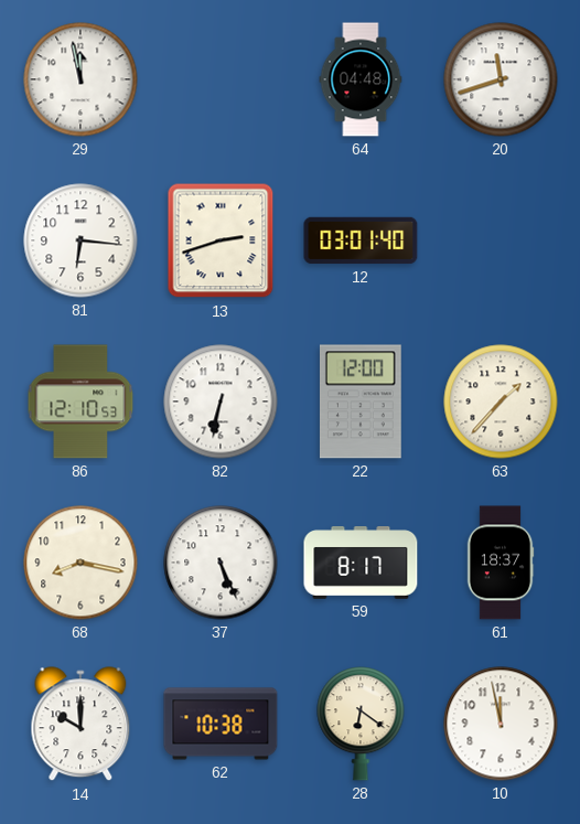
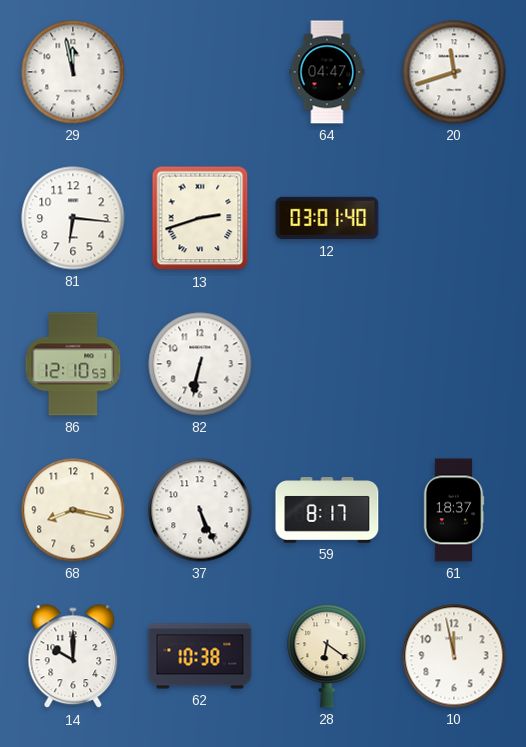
64: 04:48 -> 04:47 (327, 72)
22: 12:00 -> none (361, 402)
63: 1:37 -> none (501, 402)
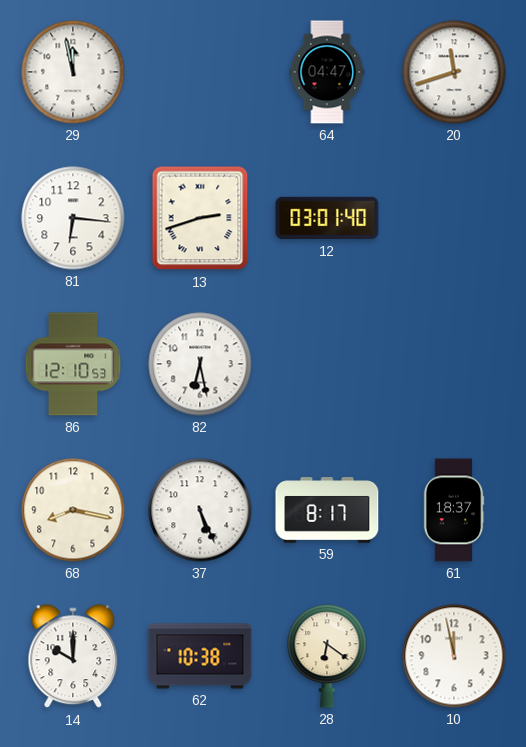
82: 6:32 -> 6:28 (200, 364)
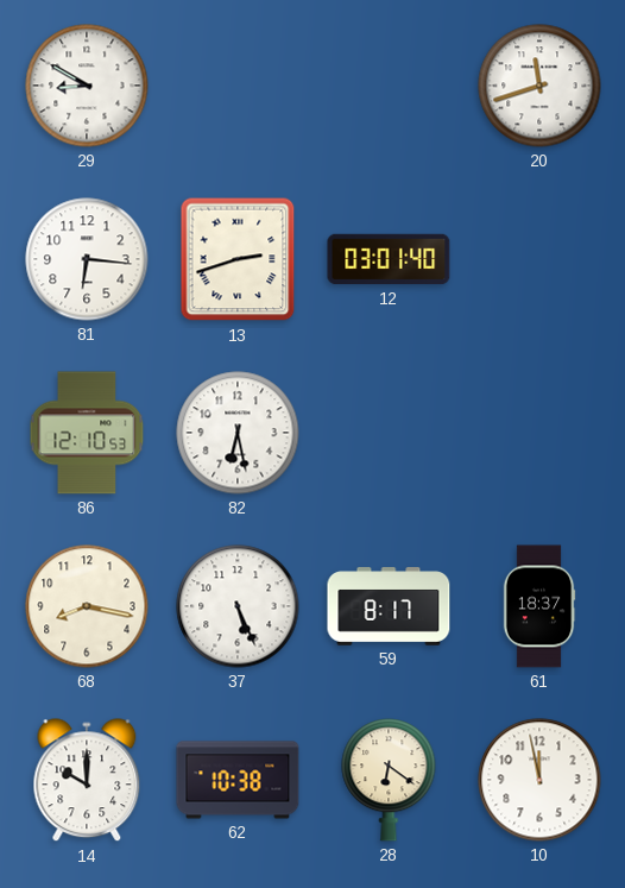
29: 11:58 -> 8:50 (87, 86)
64: 04:47 -> none (327, 72)
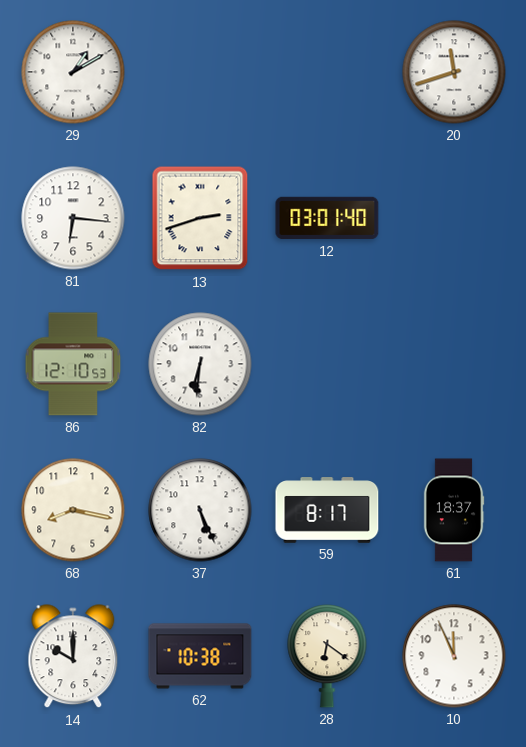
29: 8:50 -> 1:10 (73, 72)
82: 6:28 -> 6:31 (200, 364)
10: 11:58 -> 11:56 (454, 656)
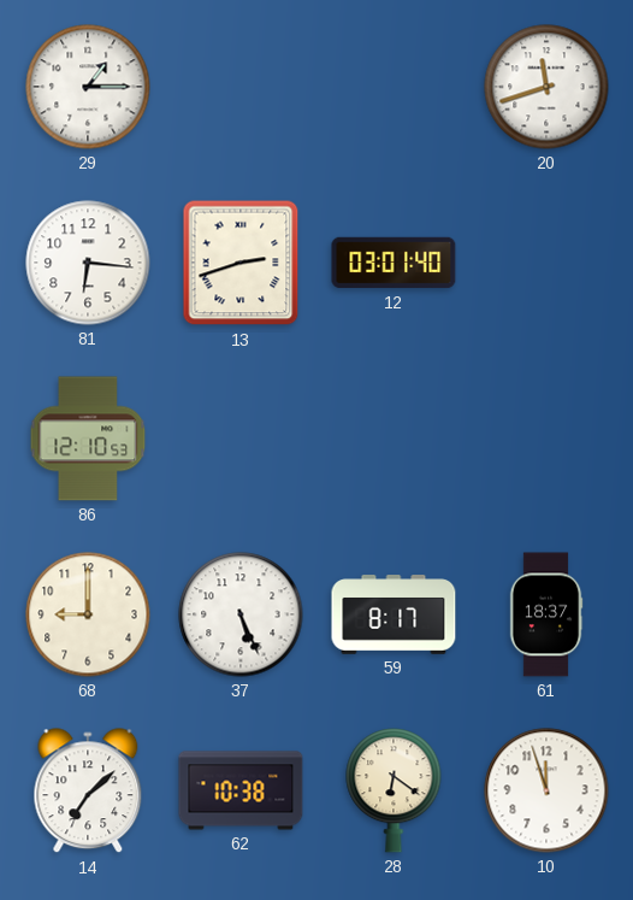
29: 1:10 -> 1:15 (88, 87)
82: 6:31 -> none (200, 364)
68: 8:17 -> 9:00 (88, 614)
14: 10:00 -> 7:08 (88, 792)
10: 11:56 -> 11:57 (546, 790)
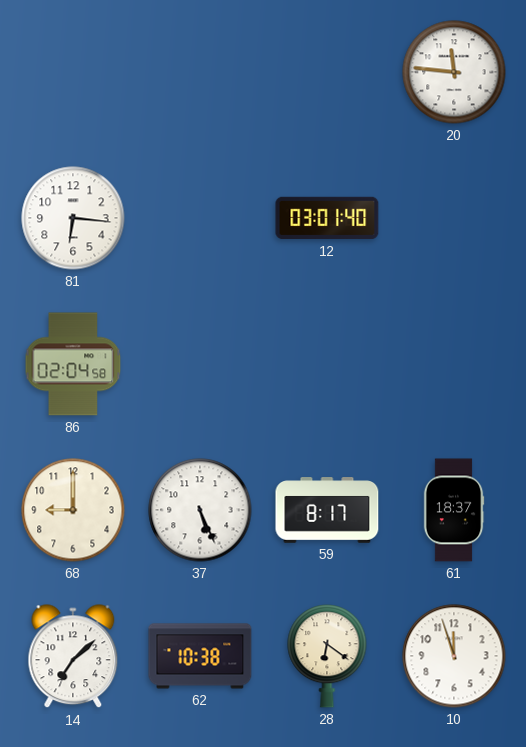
29: 1:15 -> none (88, 87)
20: 11:42 -> 11:46 (454, 72)
13: 2:42 -> none (241, 263)
86: 12:10 -> 02:04 (73, 364)
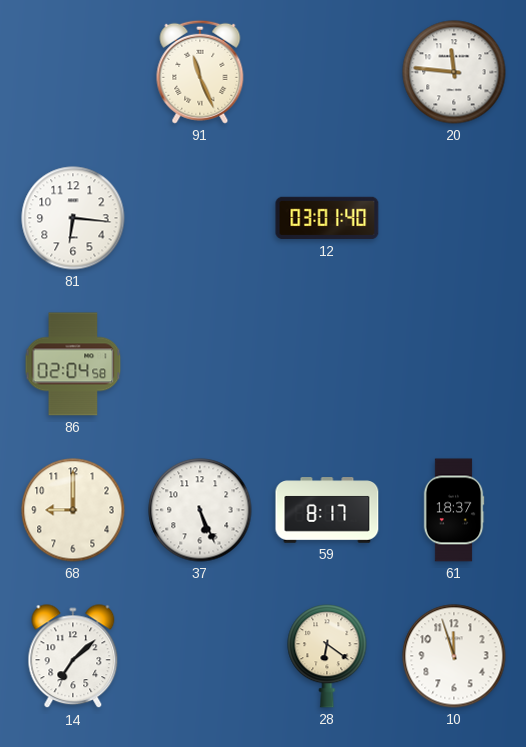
91: none -> 11:26 (200, 72)
62: 10:38 -> none (200, 656)
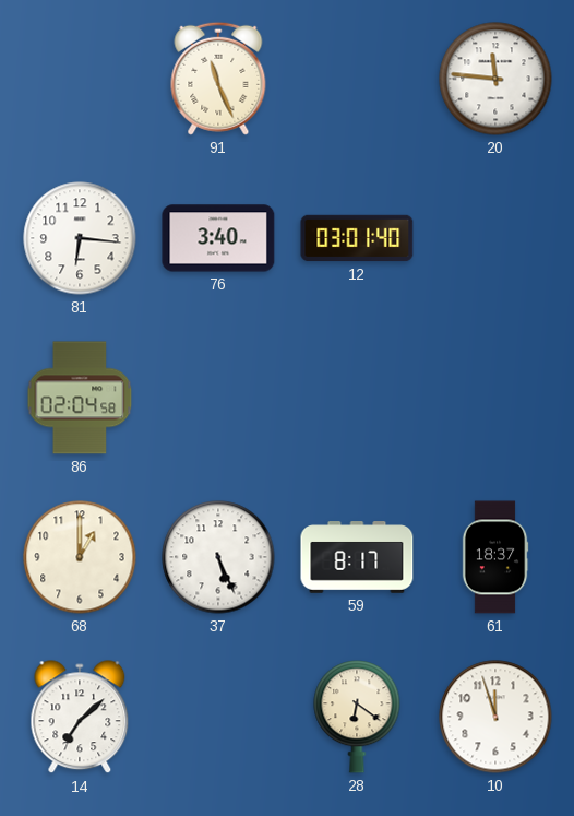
76: none -> 3:40 (218, 238)
68: 9:00 -> 1:00 (80, 557)
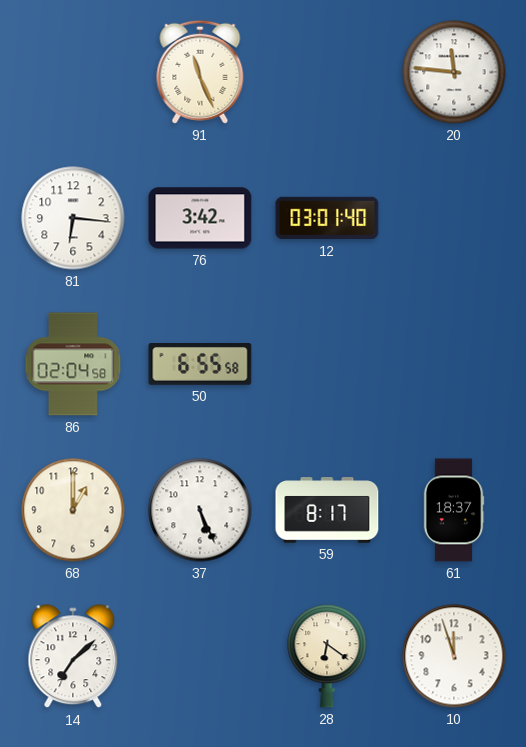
76: 3:40 -> 3:42 (200, 218)
50: none -> 6:55 (200, 365)
